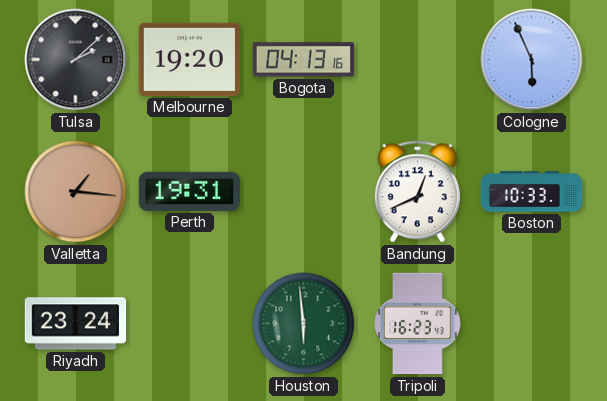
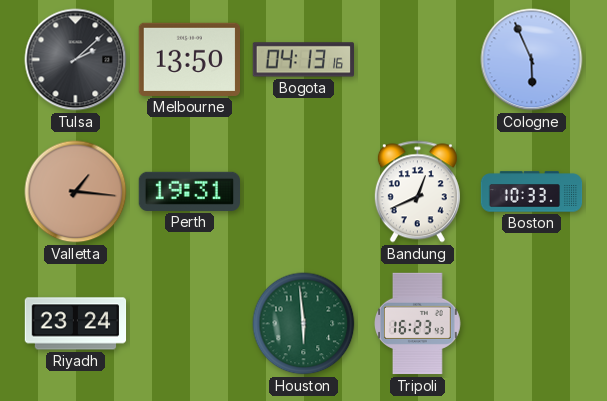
Melbourne: 19:20 -> 13:50 (189, 59)
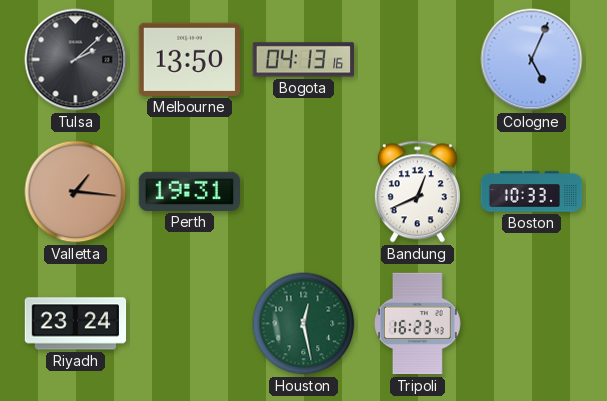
Cologne: 5:56 -> 5:04 (532, 60)
Houston: 5:59 -> 12:28 (304, 324)
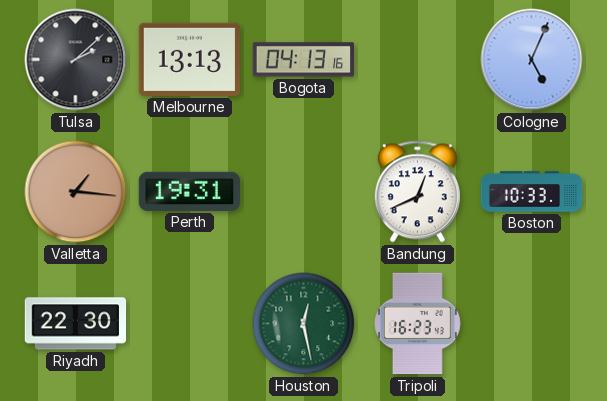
Melbourne: 13:50 -> 13:13 (189, 59)
Riyadh: 23:24 -> 22:30 (76, 324)
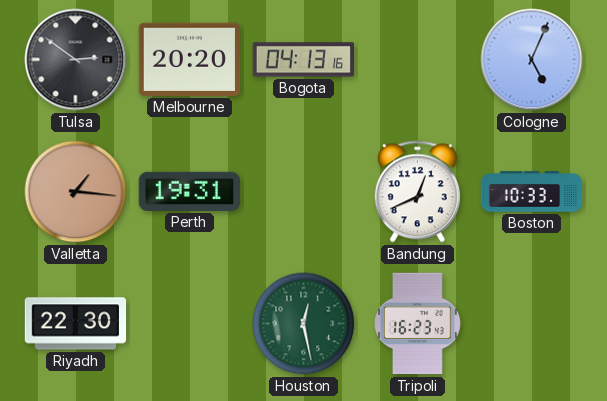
Tulsa: 2:08 -> 2:51 (76, 60)
Melbourne: 13:13 -> 20:20 (189, 59)
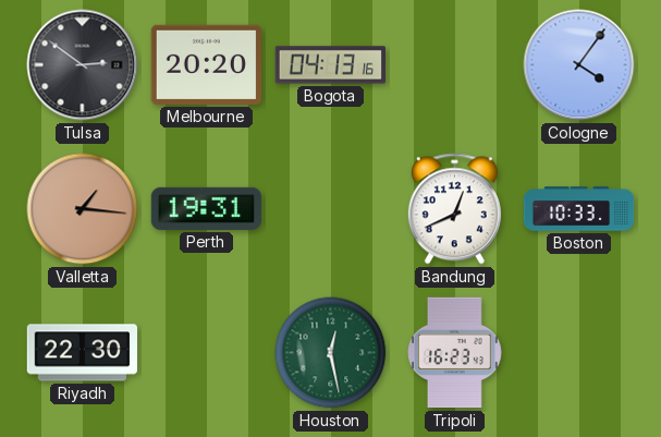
Cologne: 5:04 -> 4:06 (579, 65)
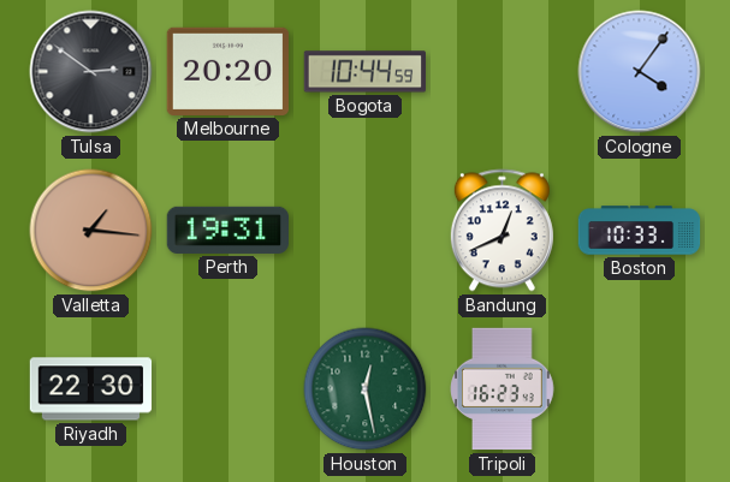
Bogota: 04:13 -> 10:44 (364, 72)
